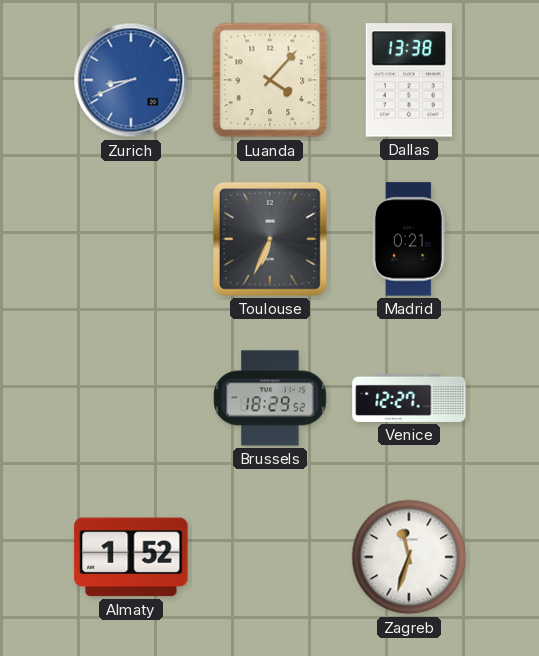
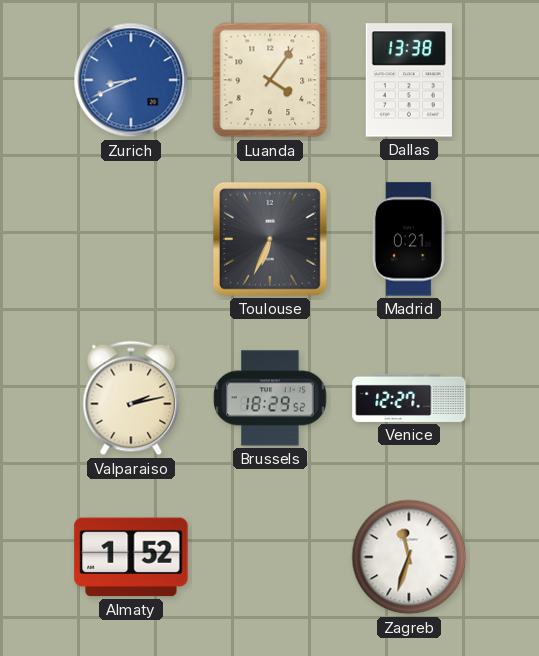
Luanda: 4:07 -> 4:06 (270, 80)
Valparaiso: none -> 2:13 (131, 398)
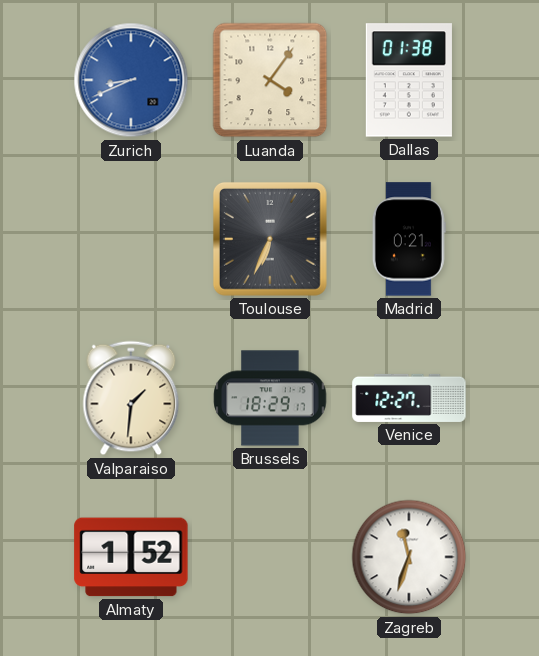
Dallas: 13:38 -> 01:38 (409, 80)
Valparaiso: 2:13 -> 1:31 (131, 398)
Brussels: 18:29:52 -> 18:29:17 (270, 398)
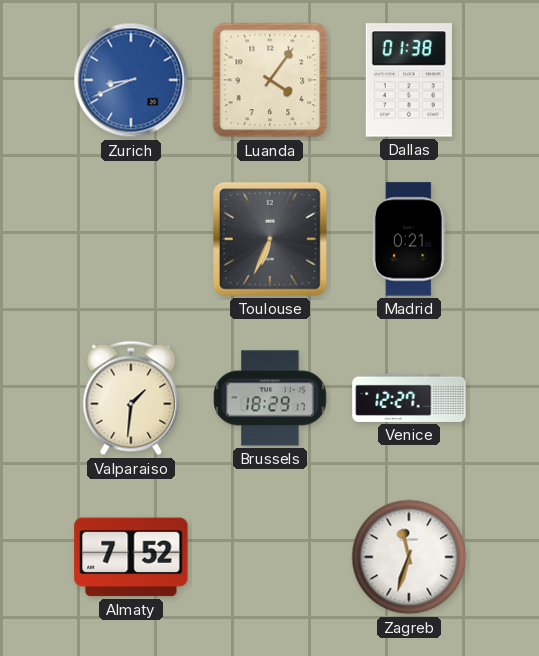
Almaty: 1:52 -> 7:52 (131, 557)
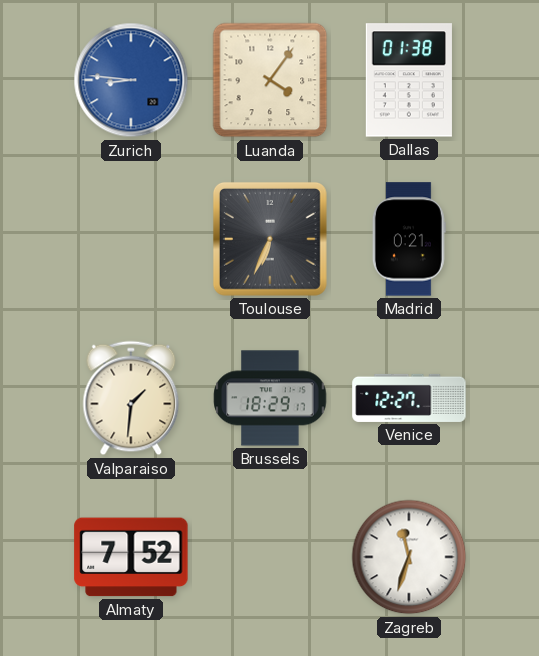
Zurich: 8:41 -> 8:46 (131, 80)
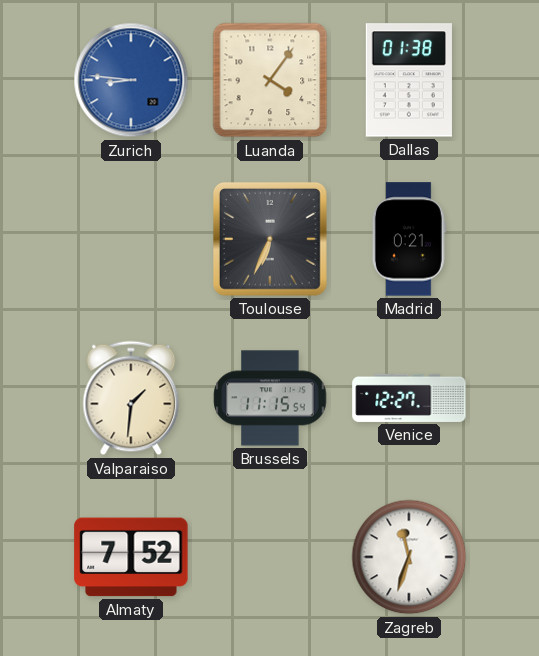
Brussels: 18:29 -> 11:15 (270, 398)
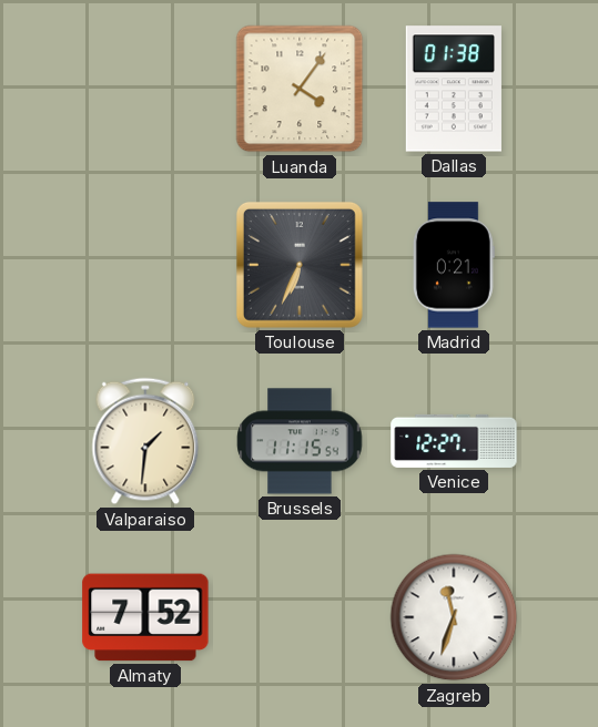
Zurich: 8:46 -> none (131, 80)
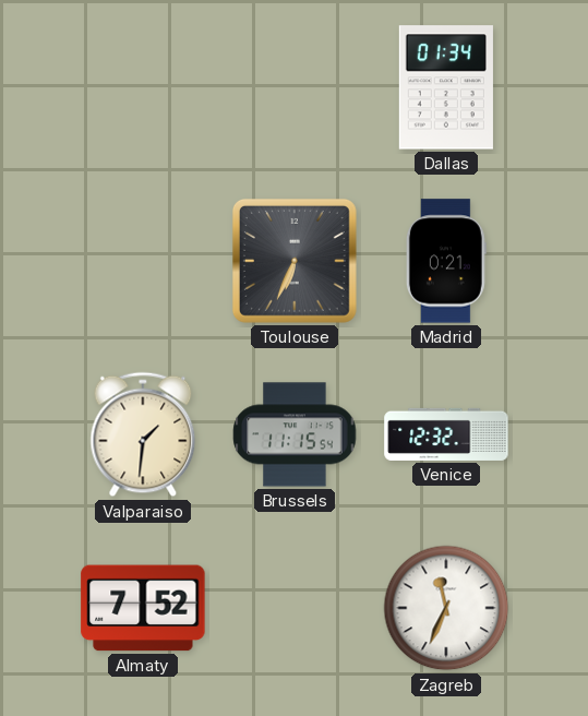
Luanda: 4:06 -> none (300, 89)
Dallas: 01:38 -> 01:34 (446, 87)
Venice: 12:27 -> 12:32 (446, 434)
Zagreb: 11:33 -> 11:34 (446, 608)
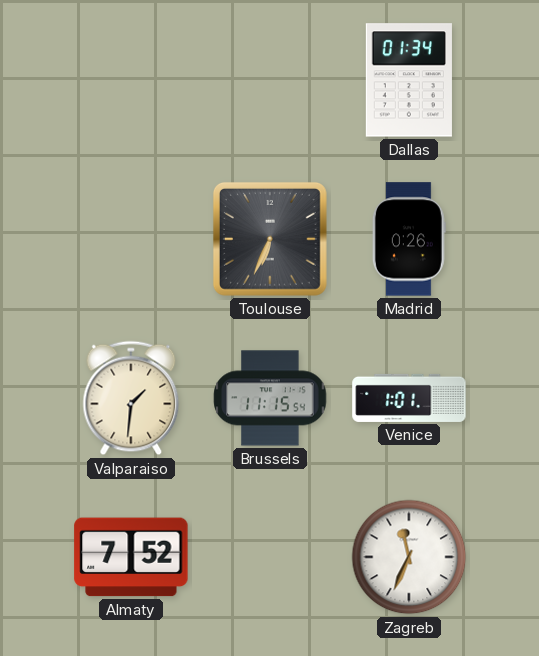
Madrid: 0:21 -> 0:26 (409, 239)
Venice: 12:32 -> 1:01 (409, 398)
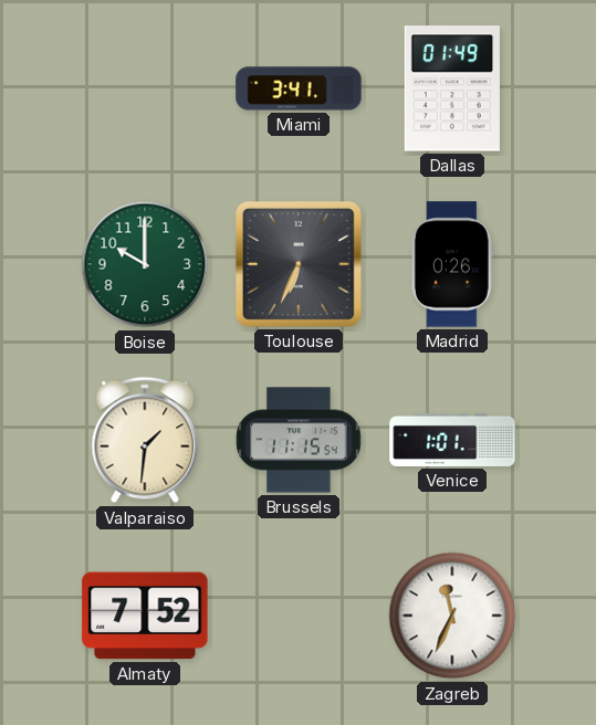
Miami: none -> 3:41 (299, 88)
Dallas: 01:34 -> 01:49 (452, 88)
Boise: none -> 10:00 (145, 264)
